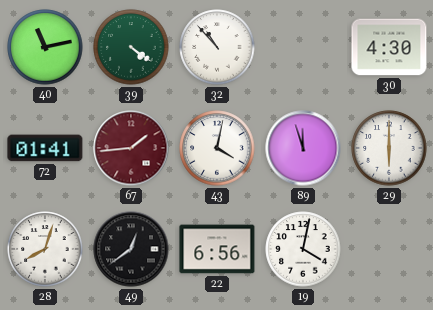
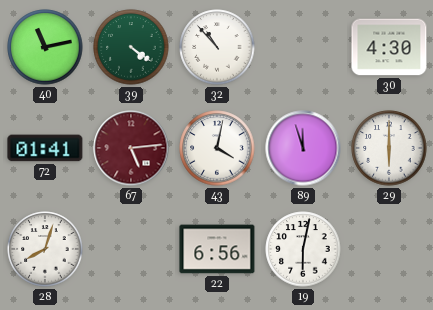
67: 1:44 -> 5:14 (131, 148)
49: 12:39 -> none (131, 249)
19: 4:02 -> 6:02 (303, 249)
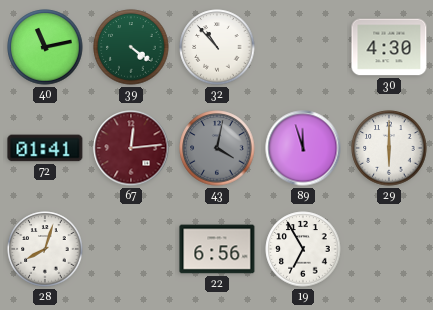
67: 5:14 -> 12:14 (131, 148)
43 dial: white -> grey (217, 148)
19: 6:02 -> 6:55 (303, 249)
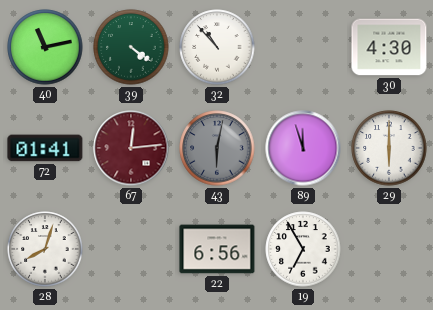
43: 4:02 -> 6:02 (217, 148)
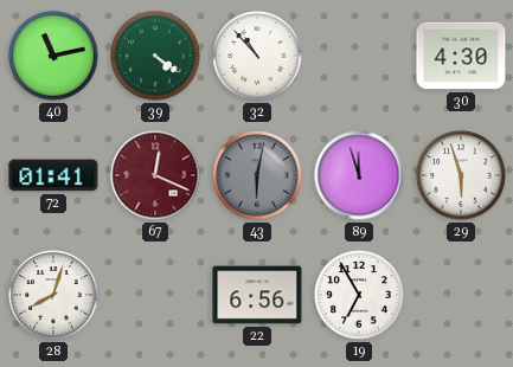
67: 12:14 -> 12:19 (155, 175)
29: 6:00 -> 5:57 (461, 175)
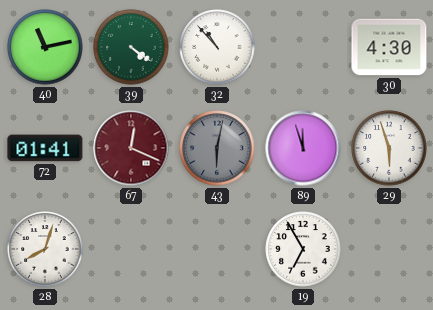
22: 6:56 -> none (257, 295)
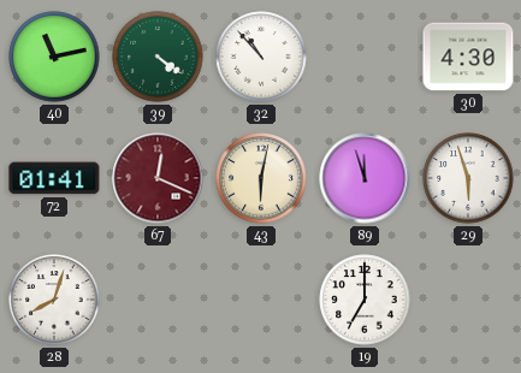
43 dial: grey -> cream (261, 178)
19: 6:55 -> 7:00 (365, 300)
